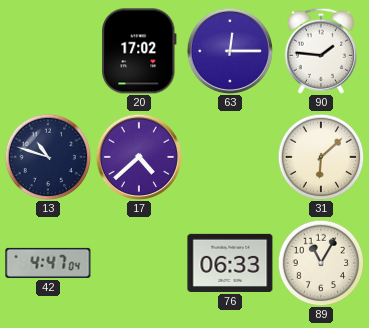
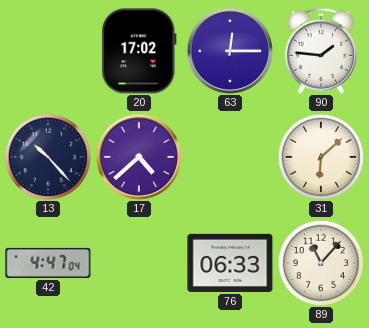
13: 10:48 -> 10:23 (48, 157)
89: 11:05 -> 11:07 (321, 263)
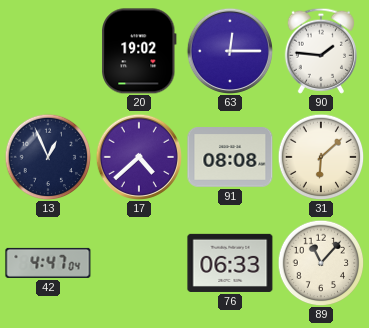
20: 17:02 -> 19:02 (140, 51)
13: 10:23 -> 12:56 (48, 157)
91: none -> 08:08 (230, 158)
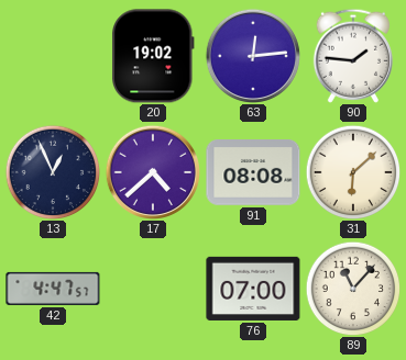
63: 12:15 -> 12:14 (252, 55)
42: 4:47:04 -> 4:47:57 (53, 289)
76: 06:33 -> 07:00 (253, 289)
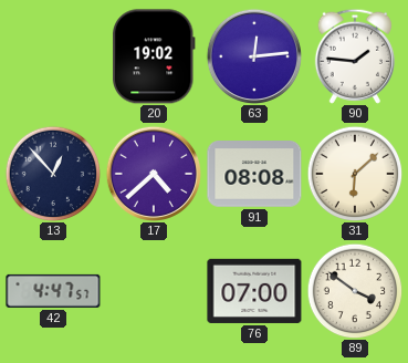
13: 12:56 -> 12:53 (53, 174)
89: 11:07 -> 3:51 (355, 291)
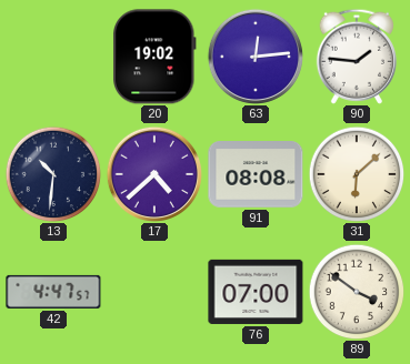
13: 12:53 -> 10:31 (53, 174)
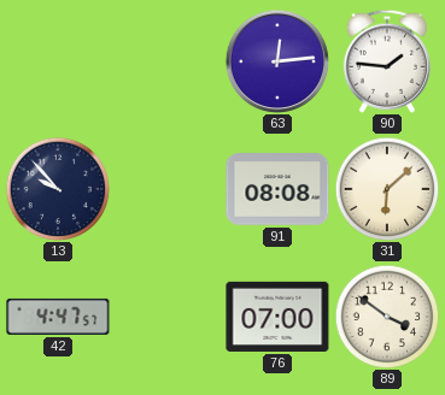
20: 19:02 -> none (156, 57)
13: 10:31 -> 9:53 (58, 189)
17: 4:38 -> none (153, 173)
